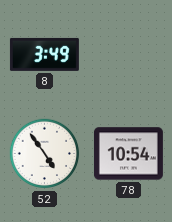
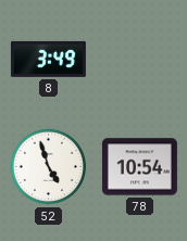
52: 4:54 -> 4:57 (49, 167)
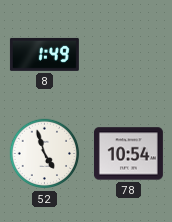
8: 3:49 -> 1:49 (44, 54)
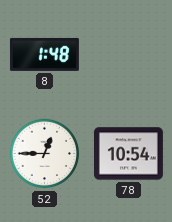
8: 1:49 -> 1:48 (44, 54)
52: 4:57 -> 12:45 (45, 154)
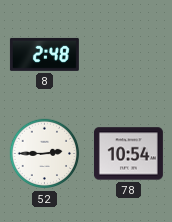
8: 1:48 -> 2:48 (44, 54)
52: 12:45 -> 2:45 (45, 154)
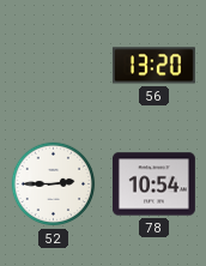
8: 2:48 -> none (44, 54)
56: none -> 13:20 (153, 66)
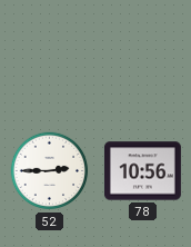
56: 13:20 -> none (153, 66)
78: 10:54 -> 10:56 (142, 171)
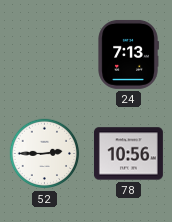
24: none -> 7:13 (128, 54)
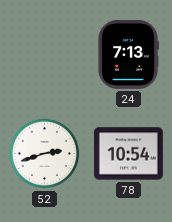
52: 2:45 -> 2:42 (45, 154)
78: 10:56 -> 10:54 (128, 154)
